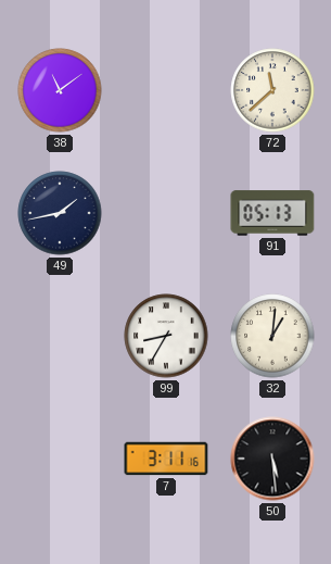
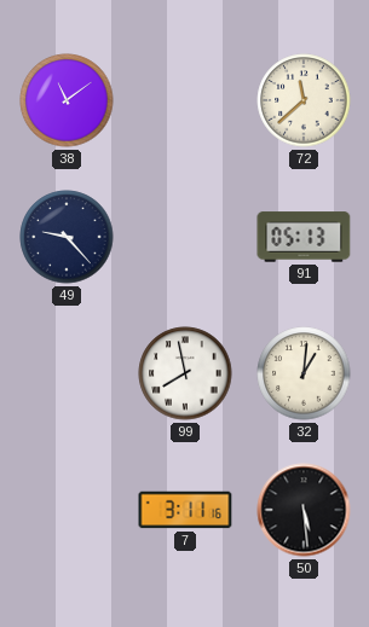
49: 1:43 -> 9:23 (67, 237)
99: 8:35 -> 7:58 (185, 373)
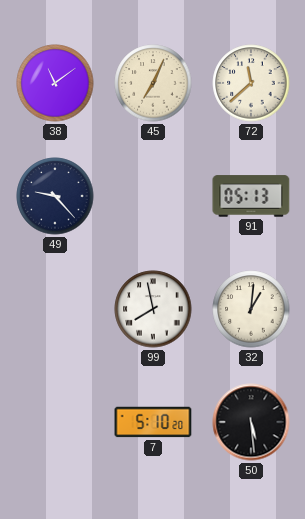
45: none -> 7:04 (153, 83)
7: 3:11 -> 5:10 (153, 422)
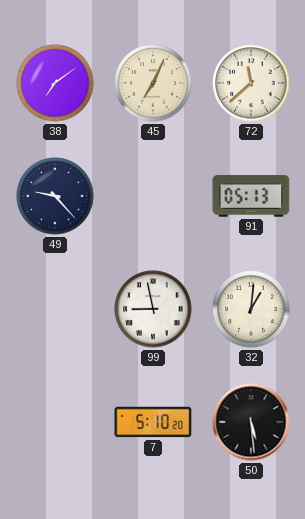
38: 11:09 -> 7:09 (55, 83)
99: 7:58 -> 8:58 (153, 309)
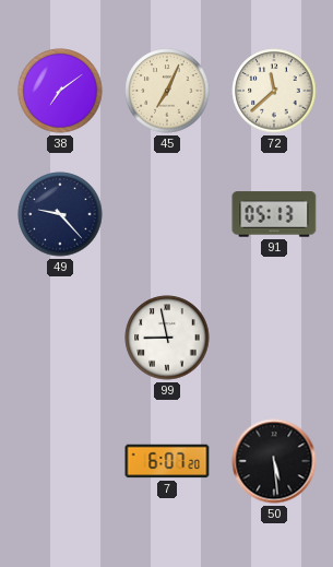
32: 1:01 -> none (251, 309)
7: 5:10 -> 6:07 (167, 461)
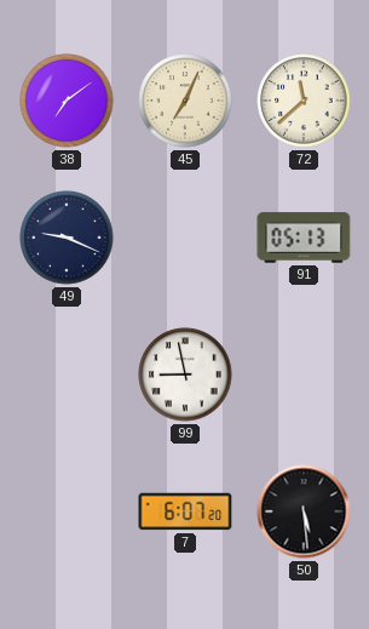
49: 9:23 -> 9:19 (67, 238)
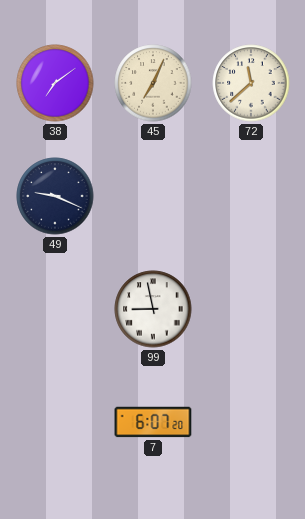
91: 05:13 -> none (304, 238)
50: 5:29 -> none (304, 511)
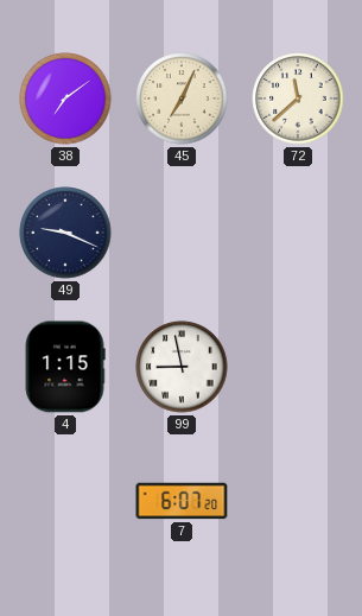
4: none -> 1:15 (65, 367)
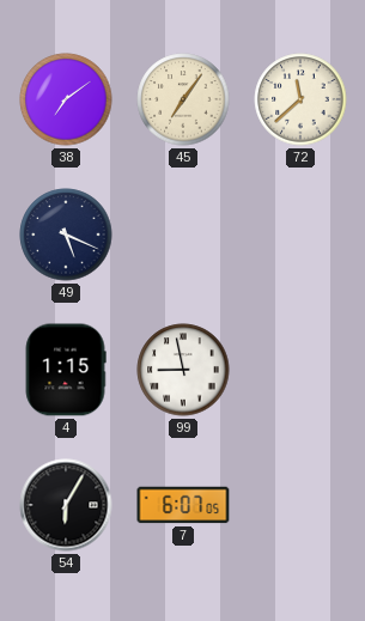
45: 7:04 -> 7:06 (183, 99)
49: 9:19 -> 5:19 (66, 235)
54: none -> 6:05 (66, 505)
7: 6:07:20 -> 6:07:05 (183, 505)
